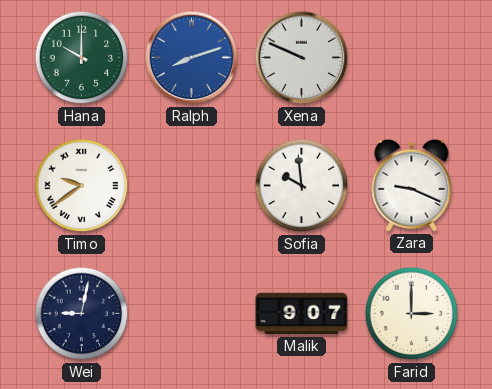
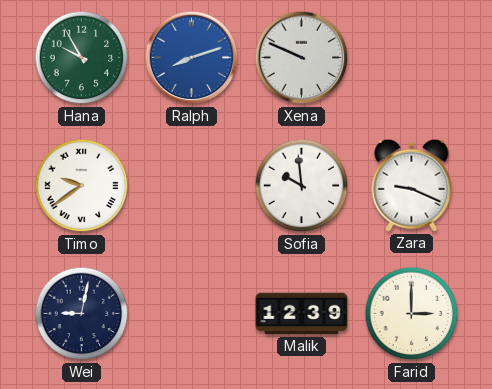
Hana: 10:00 -> 9:55 (82, 58)
Malik: 9:07 -> 12:39 (302, 314)
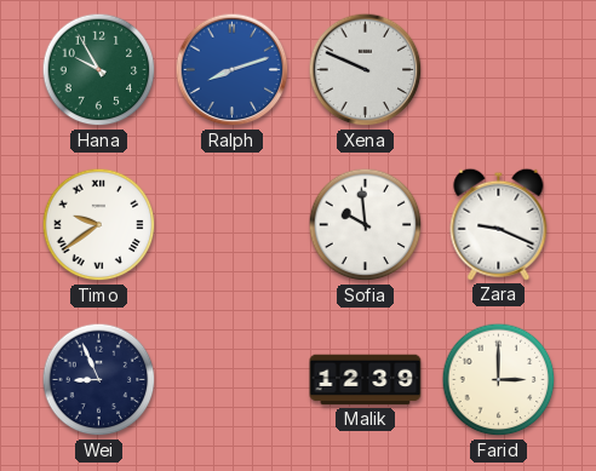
Wei: 9:02 -> 8:56 (99, 380)
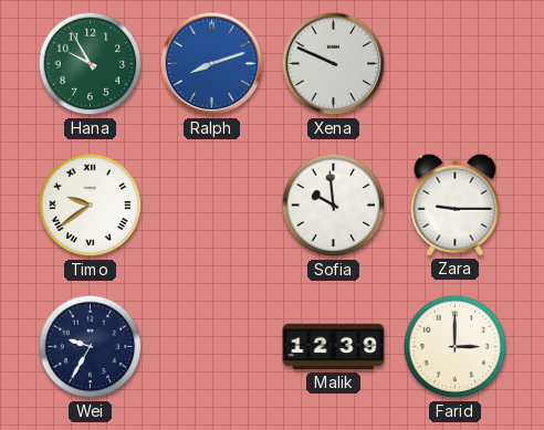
Zara: 9:19 -> 9:15 (456, 204)
Wei: 8:56 -> 9:35 (91, 347)
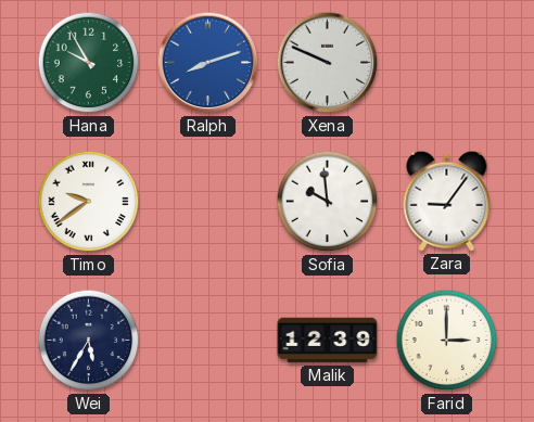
Zara: 9:15 -> 9:06 (447, 201)
Wei: 9:35 -> 5:35 (89, 341)
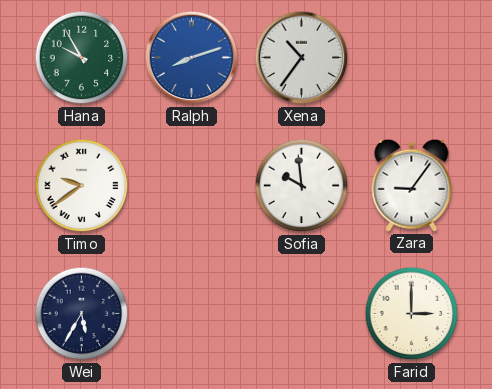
Xena: 9:49 -> 10:36 (302, 58)
Malik: 12:39 -> none (328, 341)
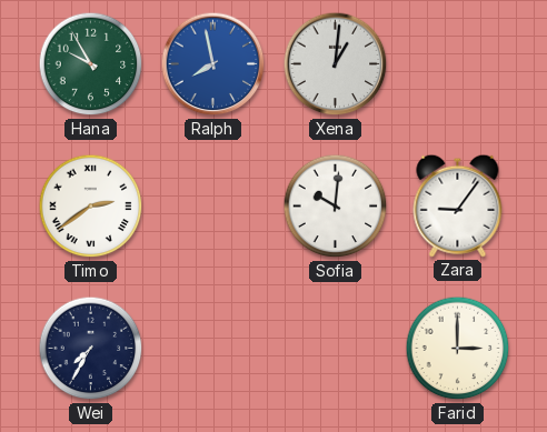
Ralph: 8:12 -> 7:58 (213, 64)
Xena: 10:36 -> 1:01 (336, 64)
Timo: 9:39 -> 2:39 (91, 207)
Sofia: 9:59 -> 10:01 (336, 207)
Wei: 5:35 -> 7:35 (91, 349)
